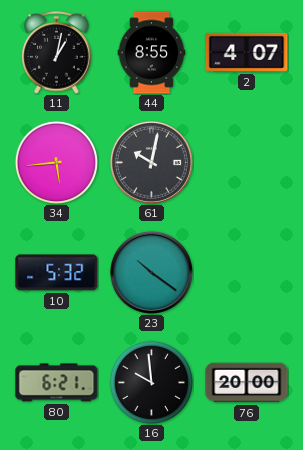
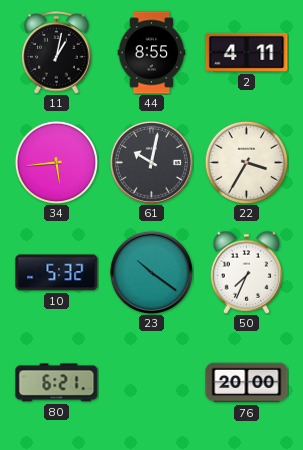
2: 4:07 -> 4:11 (247, 52)
22: none -> 3:35 (246, 162)
50: none -> 7:34 (247, 272)
16: 9:59 -> none (151, 382)
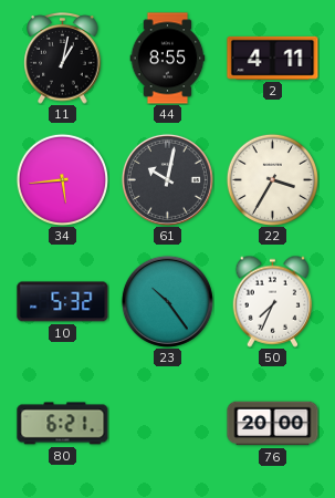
23: 10:21 -> 10:24 (167, 301)
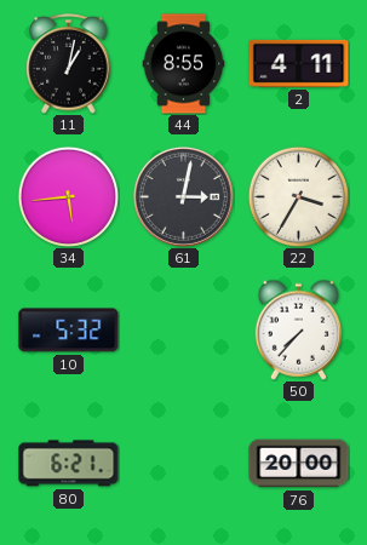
61: 10:02 -> 3:02 (183, 196)
23: 10:24 -> none (167, 301)
50: 7:34 -> 7:37 (299, 329)
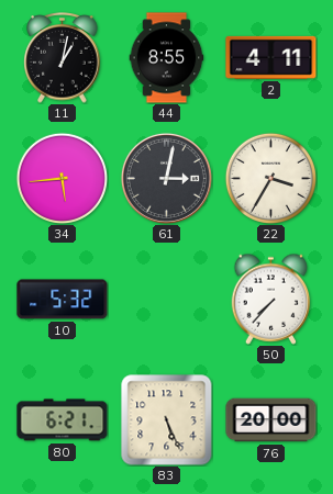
83: none -> 5:26 (167, 420)
